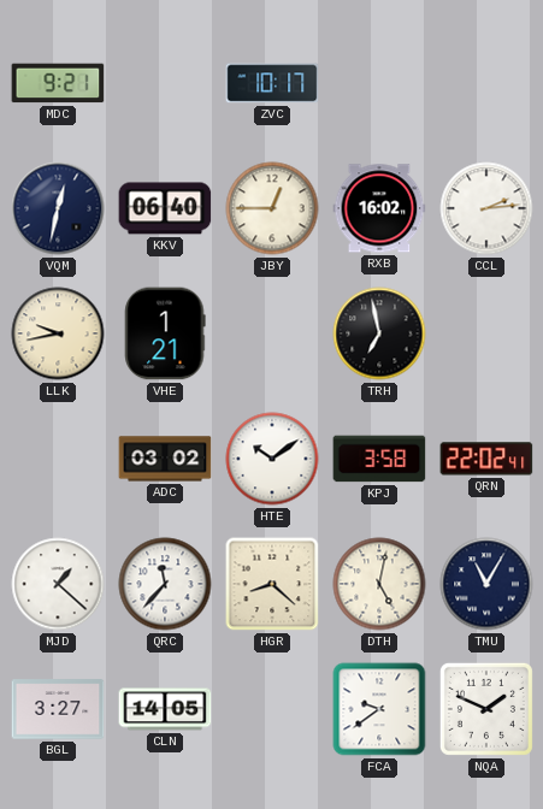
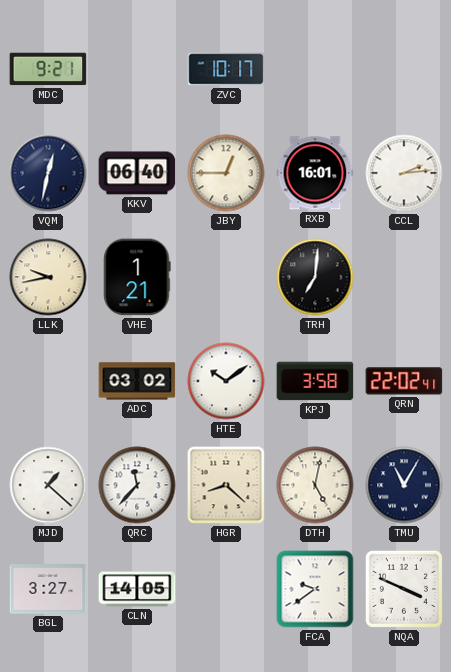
RXB: 16:02 -> 16:01 (315, 173)
TRH: 6:58 -> 7:01 (315, 277)
NQA: 1:49 -> 3:49 (404, 589)
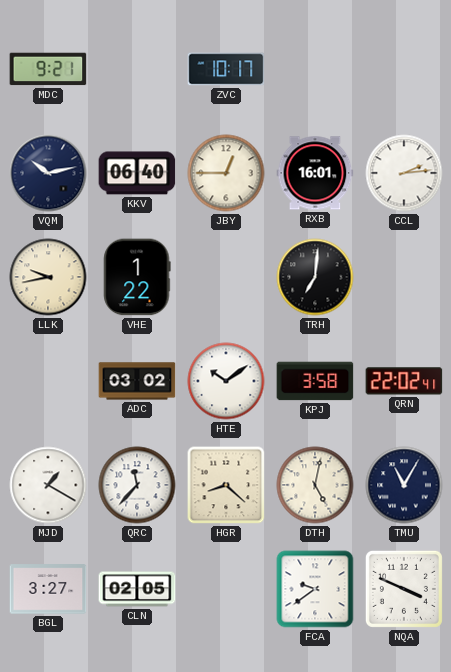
VQM: 12:32 -> 10:13 (48, 173)
VHE: 1:21 -> 1:22 (137, 277)
MJD: 1:22 -> 1:20 (48, 485)
CLN: 14:05 -> 02:05 (137, 589)
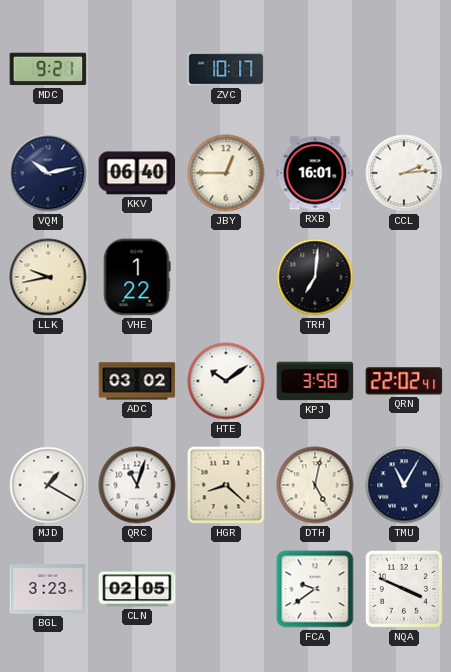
QRC: 11:37 -> 11:03 (137, 485)
BGL: 3:27 -> 3:23 (48, 589)
